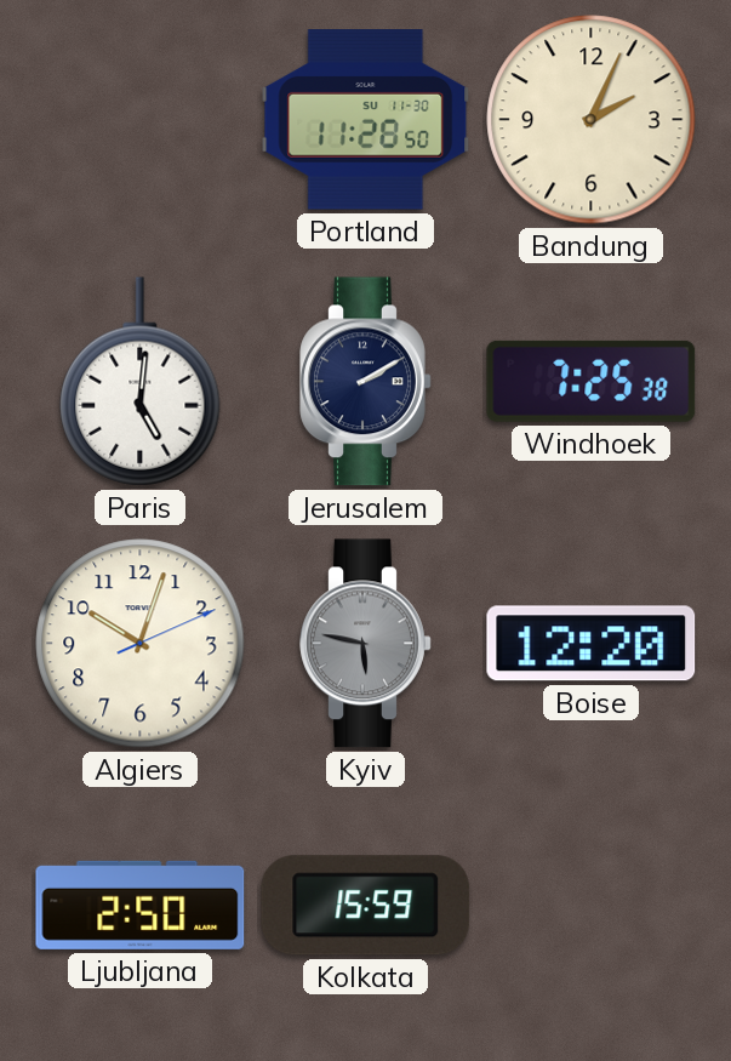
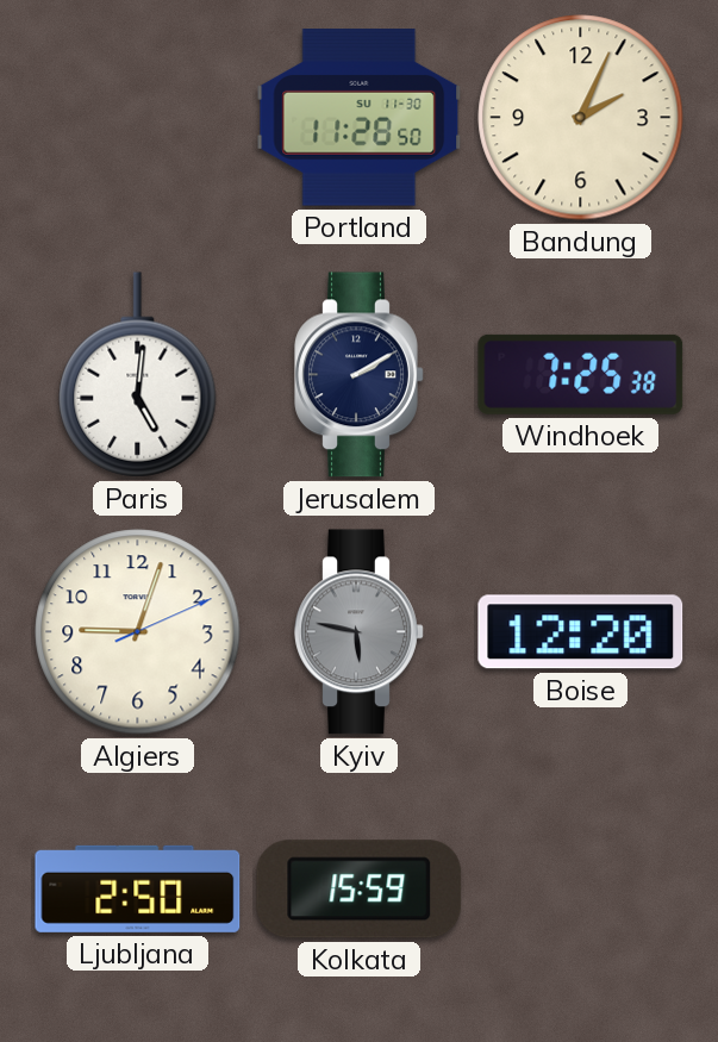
Algiers: 10:03 -> 9:03 (138, 632)
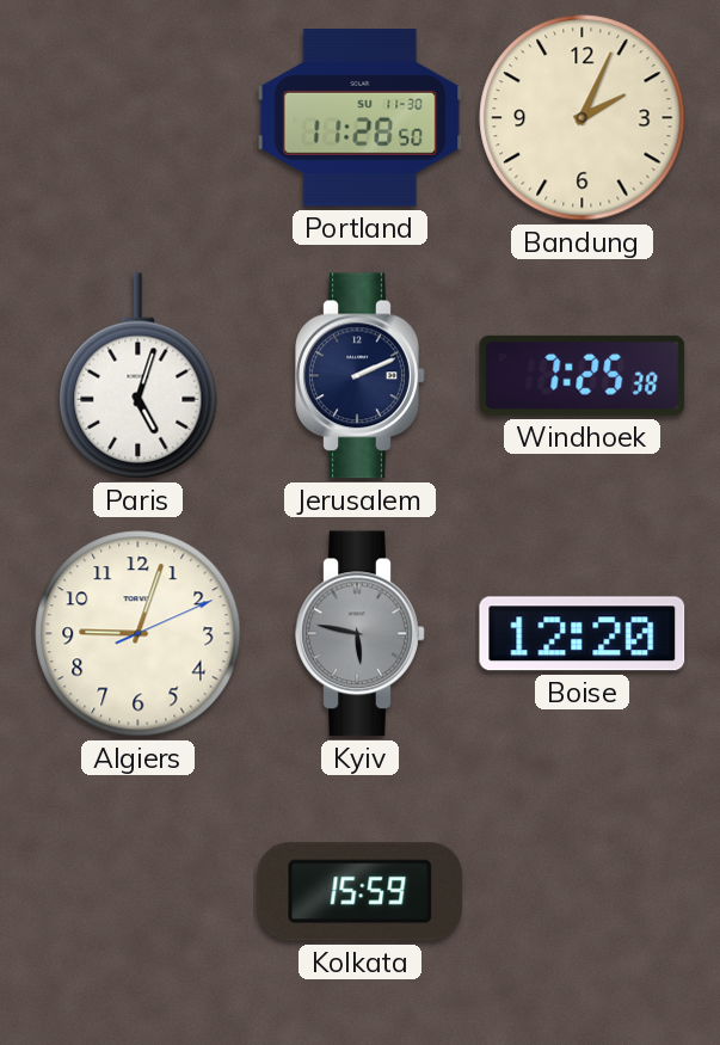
Paris: 5:01 -> 5:03 (139, 376)
Jerusalem: 2:10 -> 2:11 (361, 376)
Ljubljana: 2:50 -> none (138, 888)
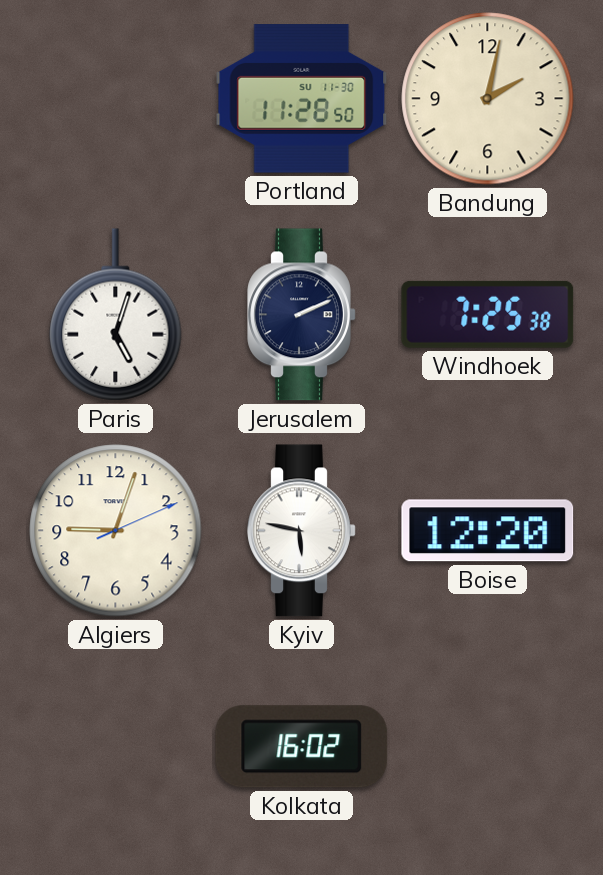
Bandung: 2:04 -> 2:02 (488, 99)
Kyiv dial: grey -> white (302, 531)
Kolkata: 15:59 -> 16:02 (302, 747)
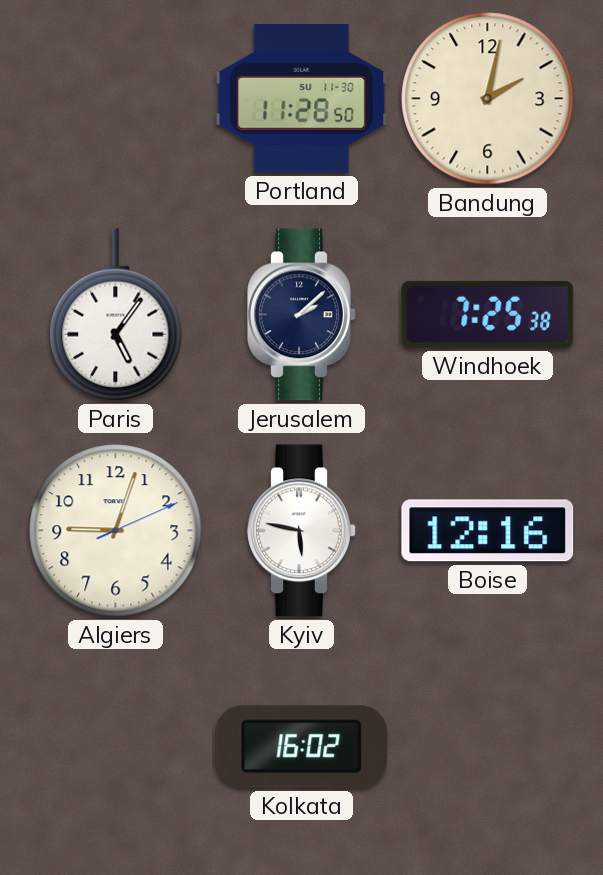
Paris: 5:03 -> 5:06 (116, 315)
Jerusalem: 2:11 -> 2:08 (302, 315)
Boise: 12:20 -> 12:16 (488, 531)
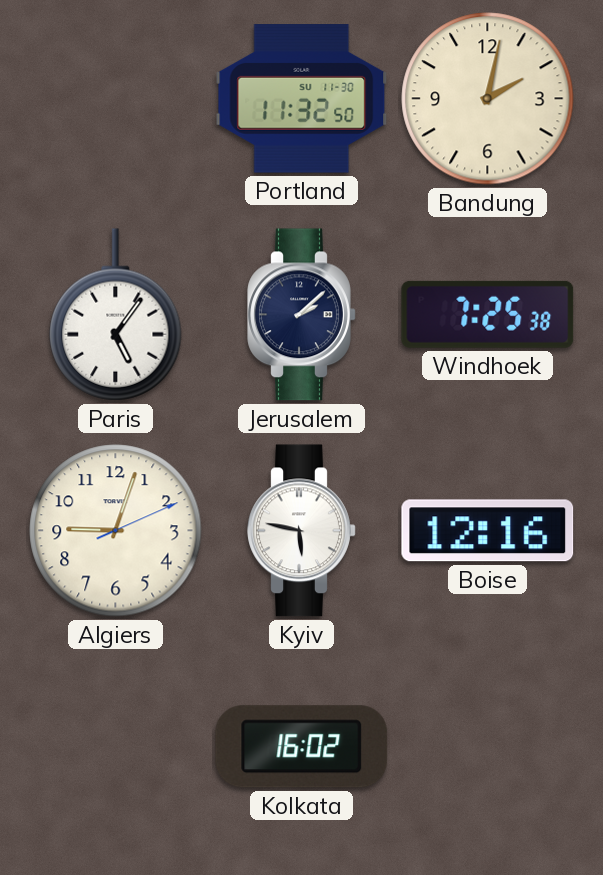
Portland: 11:28 -> 11:32 (302, 99)
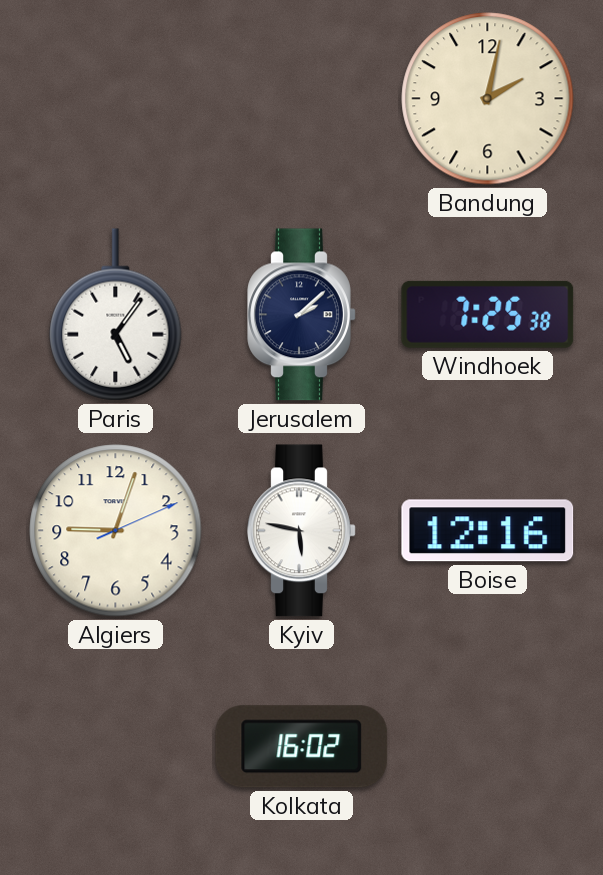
Portland: 11:32 -> none (302, 99)
